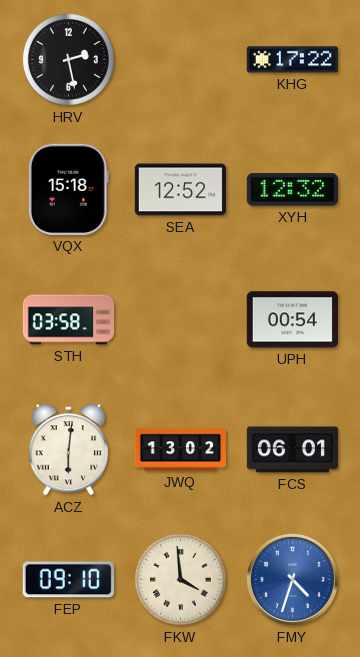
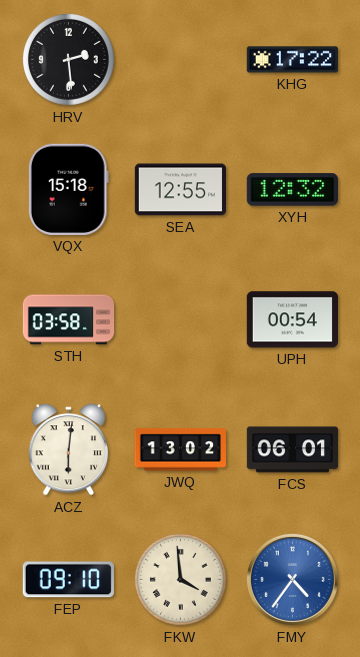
HRV: 2:28 -> 2:29 (68, 59)
SEA: 12:52 -> 12:55 (180, 190)
FMY: 4:33 -> 4:36 (292, 579)
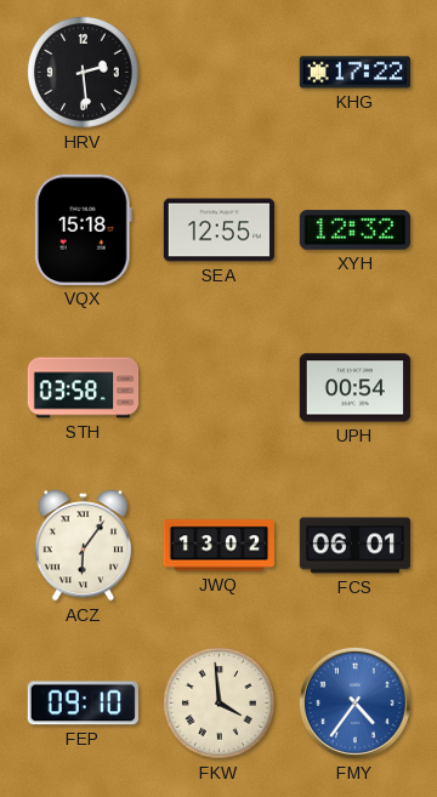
ACZ: 6:01 -> 6:06 (84, 546)
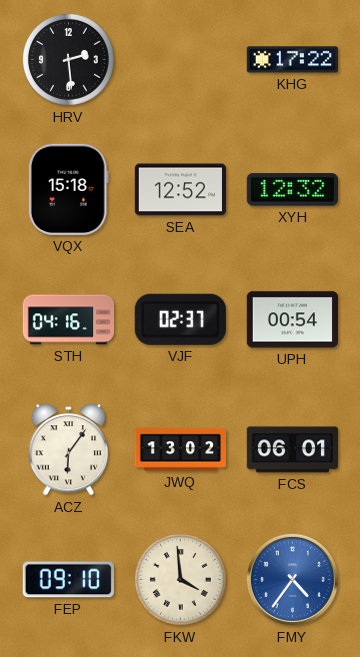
SEA: 12:55 -> 12:52 (180, 190)
STH: 03:58 -> 04:16 (69, 320)
VJF: none -> 02:37 (180, 319)
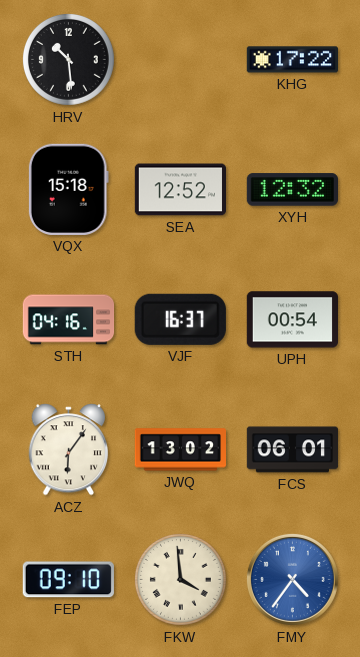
HRV: 2:29 -> 10:29 (68, 59)
VJF: 02:37 -> 16:37 (180, 319)
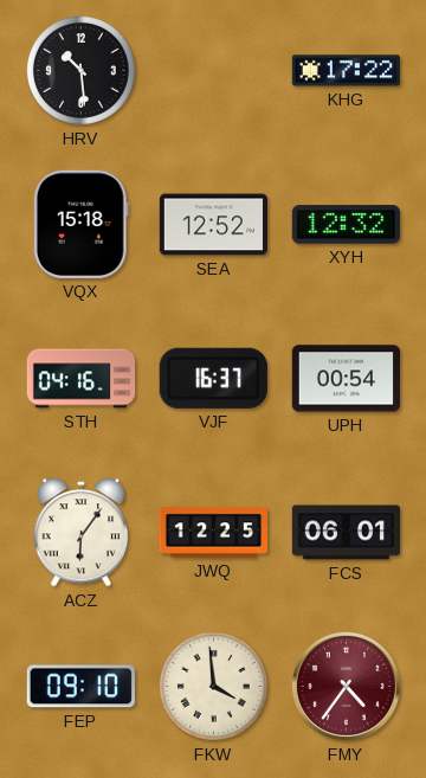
JWQ: 13:02 -> 12:25 (213, 533)
FMY dial: blue -> burgundy (346, 686)
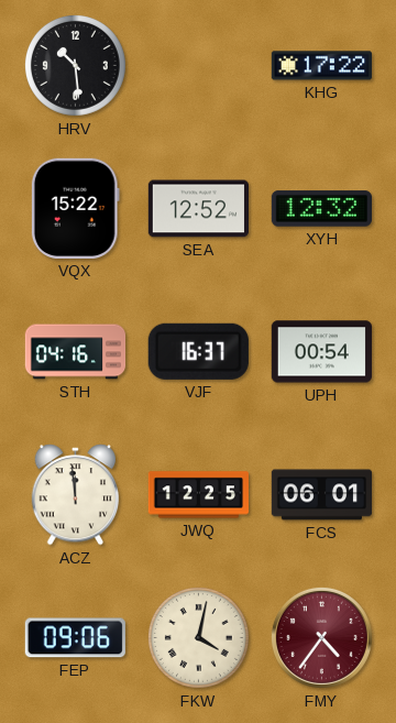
VQX: 15:18 -> 15:22 (75, 208)
ACZ: 6:06 -> 11:59 (76, 495)
FEP: 09:10 -> 09:06 (75, 638)
FKW: 3:59 -> 4:02 (198, 637)
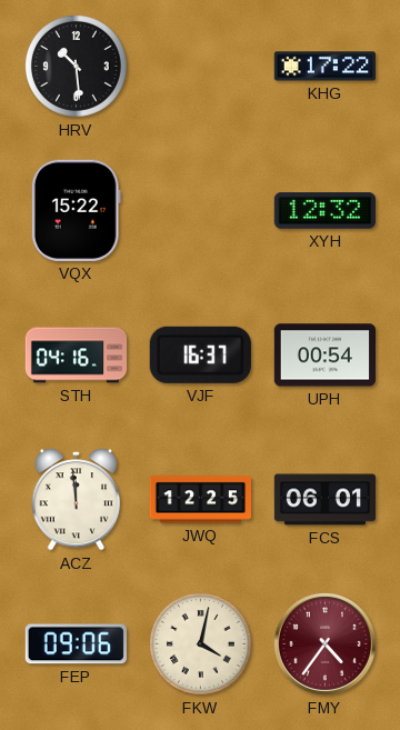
SEA: 12:52 -> none (198, 209)
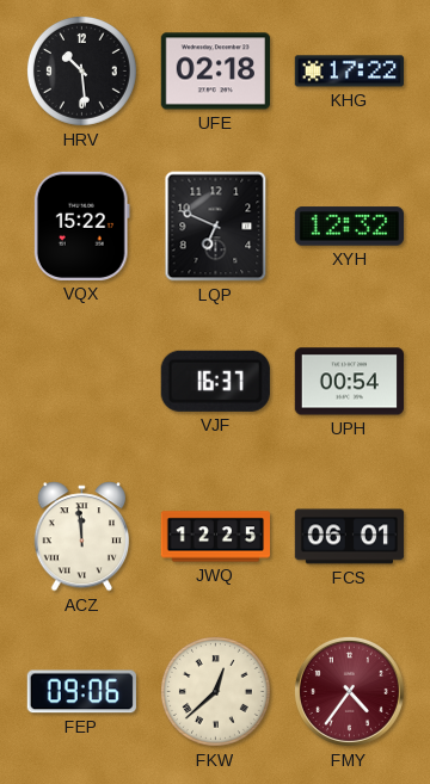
UFE: none -> 02:18 (215, 72)
LQP: none -> 6:49 (216, 227)
STH: 04:16 -> none (77, 356)
FKW: 4:02 -> 12:38 (215, 691)
